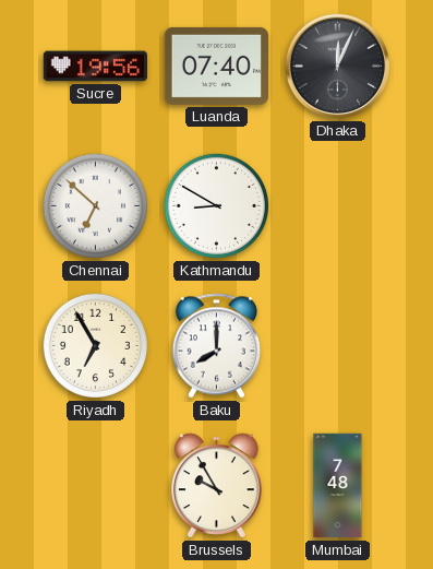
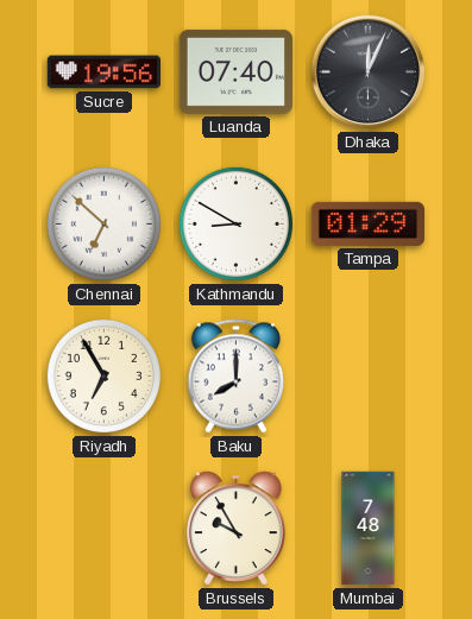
Tampa: none -> 01:29 (367, 223)
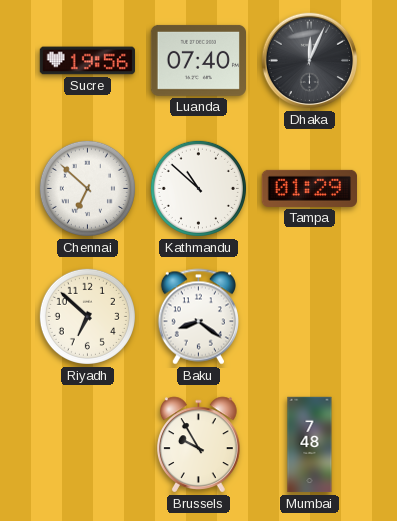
Kathmandu: 8:50 -> 10:52 (198, 188)
Riyadh: 6:55 -> 6:52 (87, 316)
Baku: 8:00 -> 8:21 (198, 317)
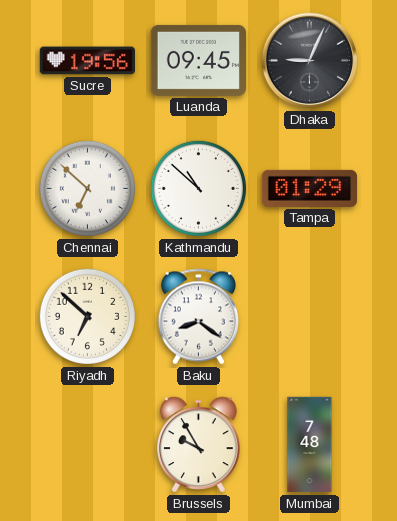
Luanda: 07:40 -> 09:45 (198, 60)
Dhaka: 12:04 -> 9:04 (310, 61)
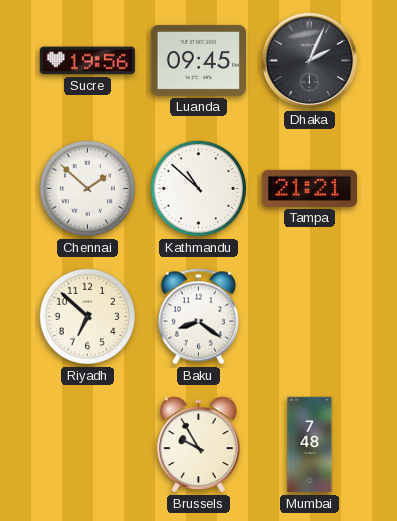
Dhaka: 9:04 -> 2:04 (310, 61)
Chennai: 6:52 -> 1:52 (87, 188)
Tampa: 01:29 -> 21:21 (309, 188)
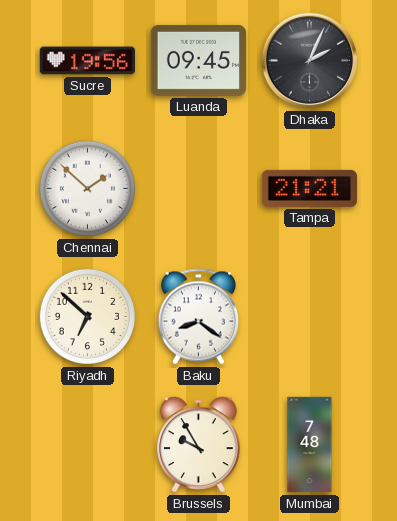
Kathmandu: 10:52 -> none (198, 188)
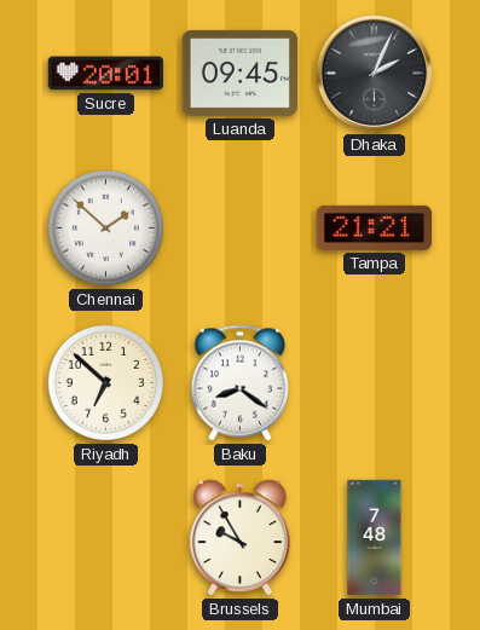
Sucre: 19:56 -> 20:01 (105, 74)
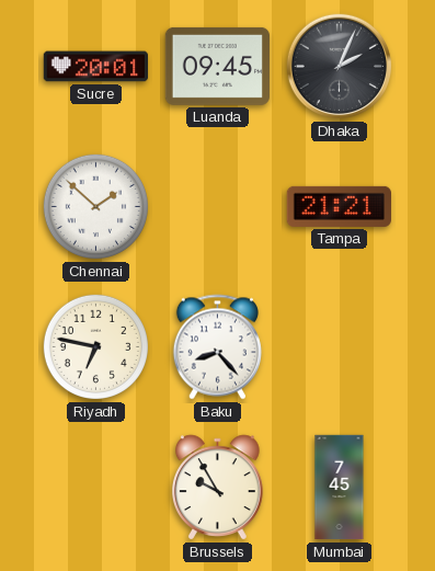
Riyadh: 6:52 -> 6:47 (95, 346)
Baku: 8:21 -> 8:23 (217, 347)
Mumbai: 7:48 -> 7:45 (340, 488)
